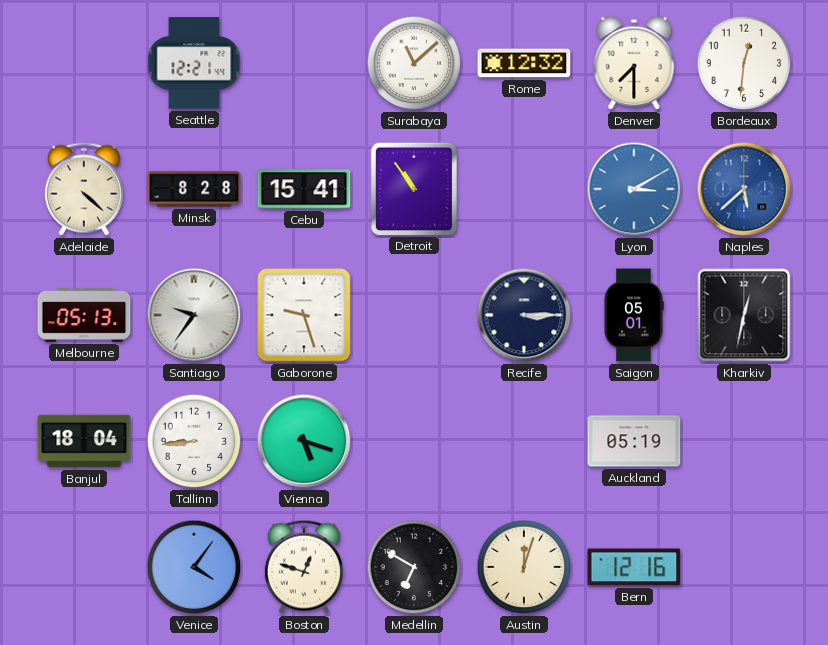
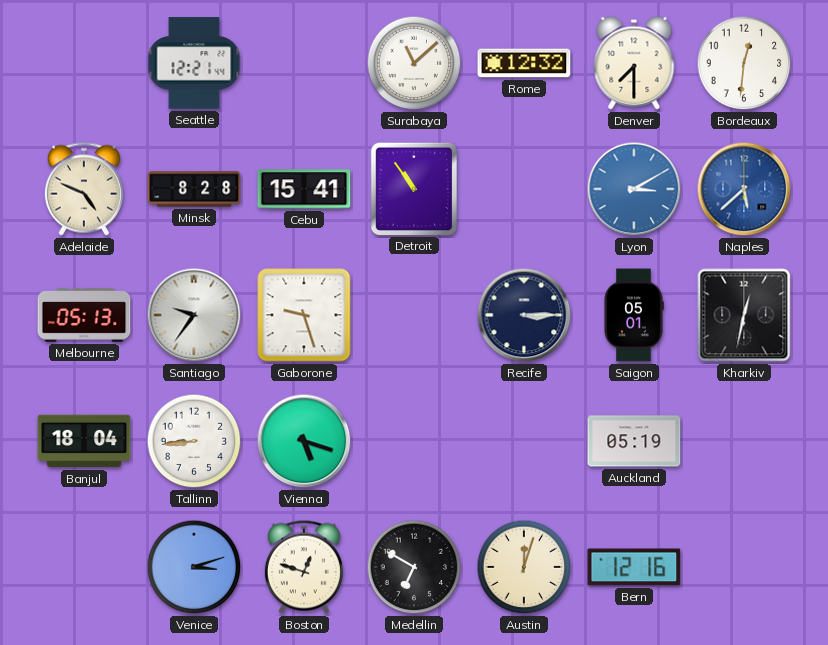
Adelaide: 4:22 -> 4:49 (84, 189)
Venice: 4:06 -> 3:12 (194, 567)
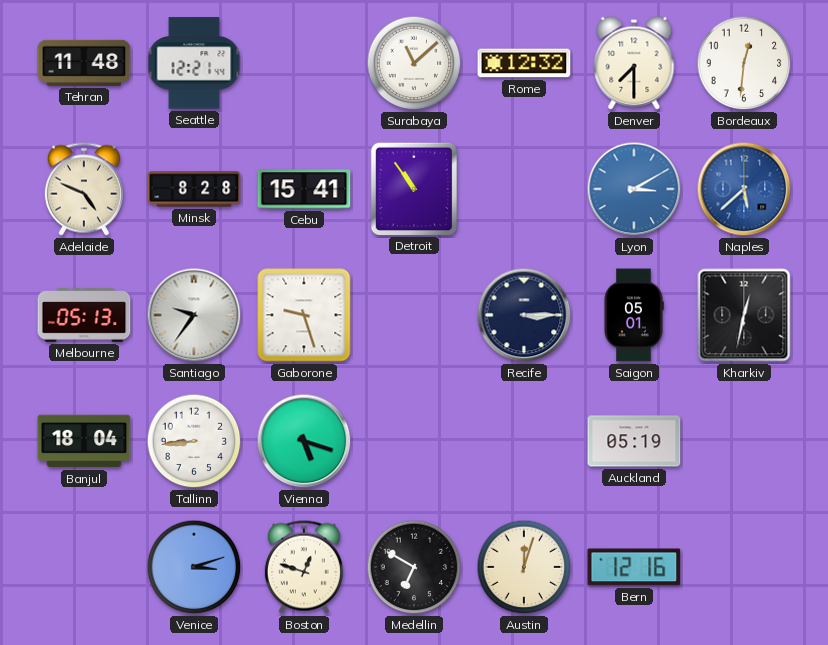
Tehran: none -> 11:48 (84, 63)
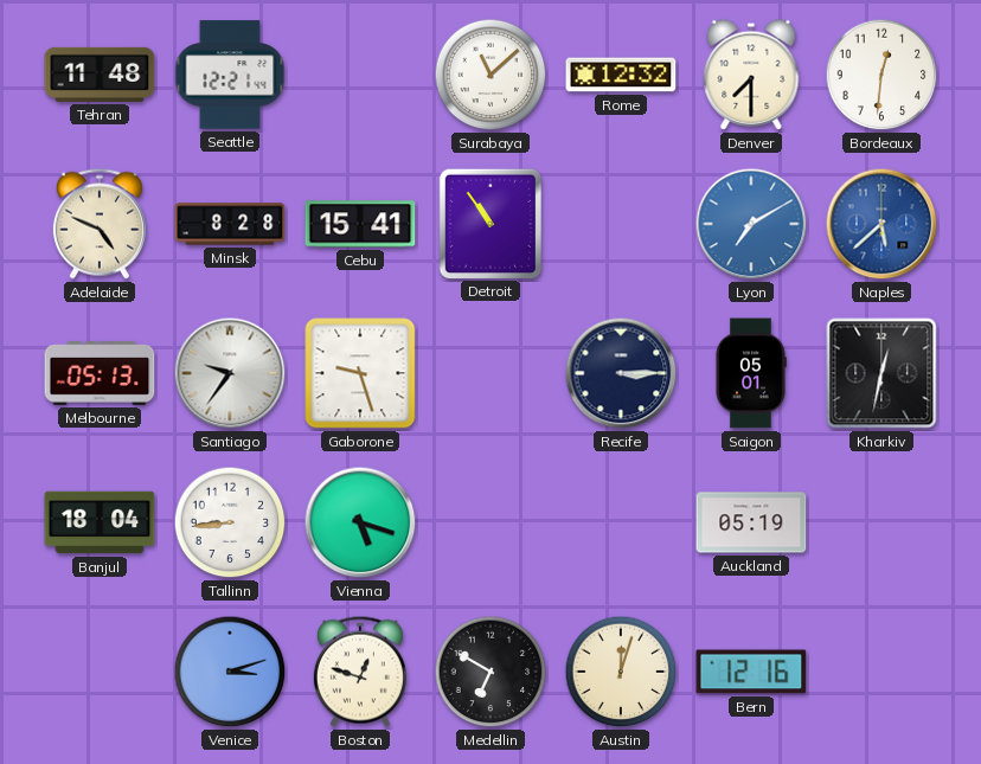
Lyon: 3:10 -> 7:10 (751, 224)
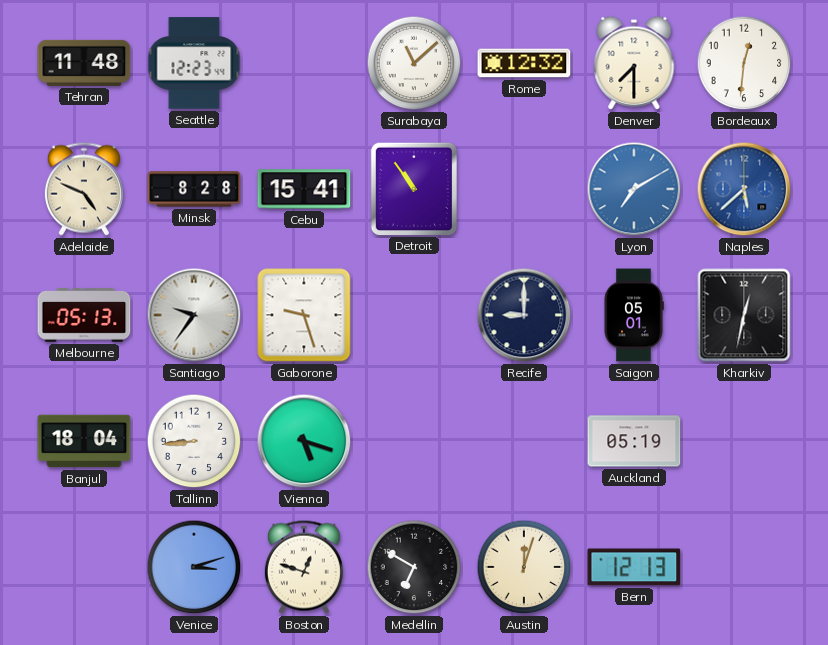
Seattle: 12:21 -> 12:23 (194, 63)
Recife: 3:15 -> 9:00 (524, 315)
Bern: 12:16 -> 12:13 (634, 567)
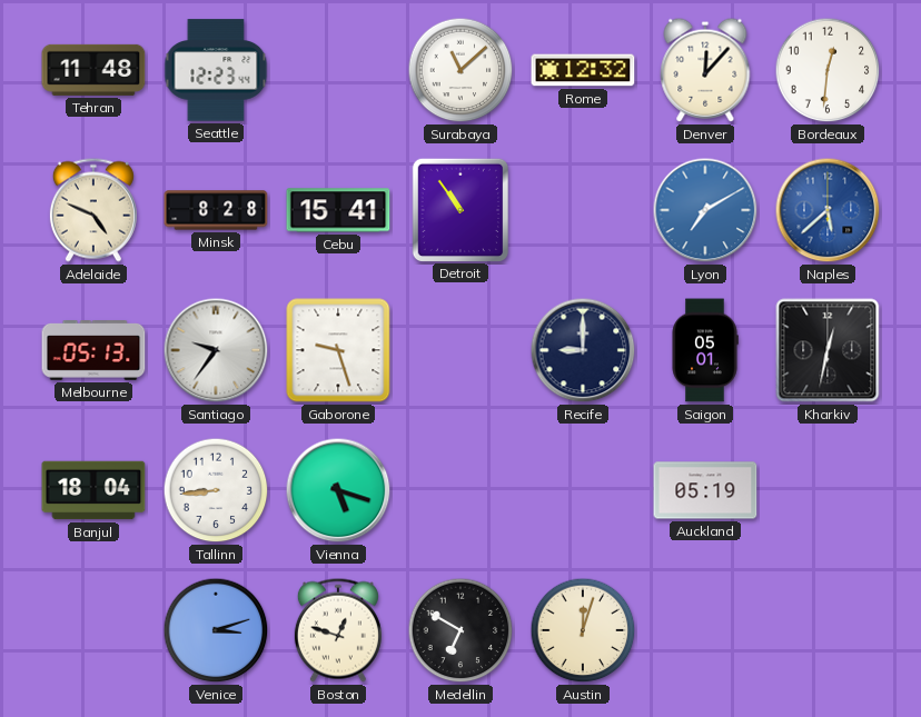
Denver: 7:30 -> 12:07 (705, 70)
Bern: 12:13 -> none (634, 567)
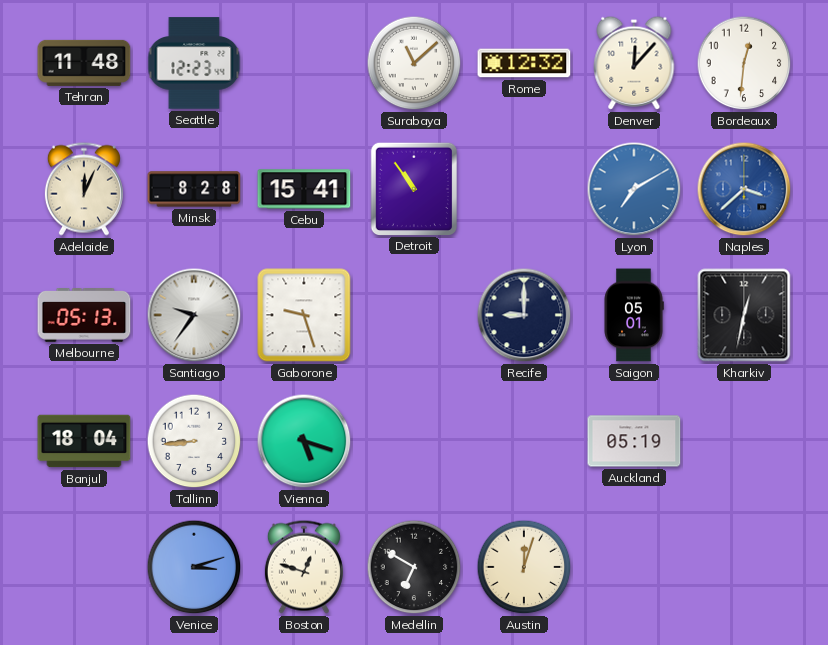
Adelaide: 4:49 -> 12:04 (84, 189)
Naples: 5:38 -> 3:38 (744, 189)
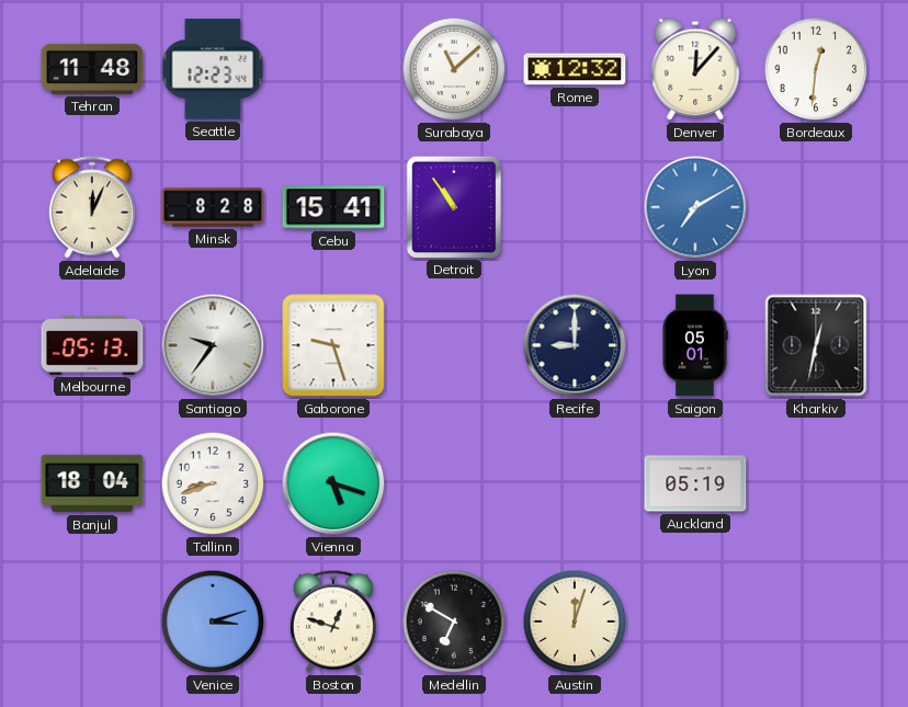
Naples: 3:38 -> none (744, 189)
Tallinn: 8:44 -> 8:42 (213, 483)
